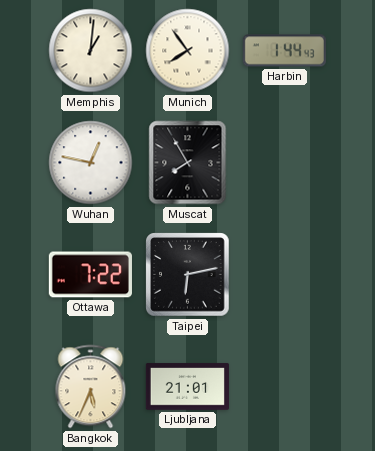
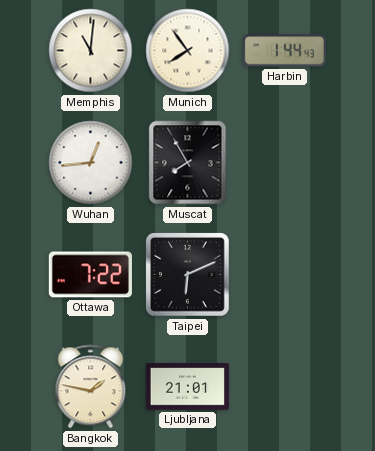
Memphis: 1:01 -> 11:01 (91, 51)
Wuhan: 12:47 -> 12:44 (91, 163)
Taipei: 6:13 -> 6:11 (188, 275)
Bangkok: 5:34 -> 1:47 (91, 387)
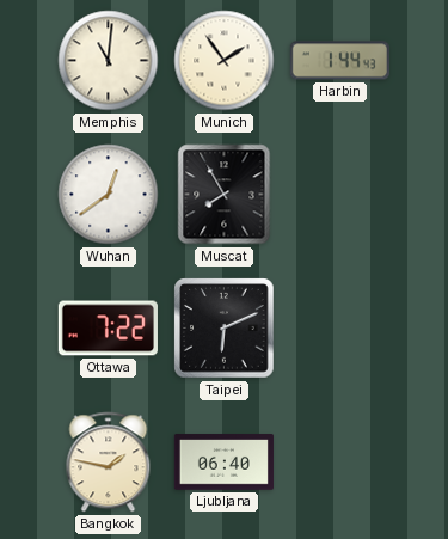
Munich: 7:54 -> 1:54 (225, 61)
Wuhan: 12:44 -> 12:39 (109, 195)
Ljubljana: 21:01 -> 06:40 (223, 463)
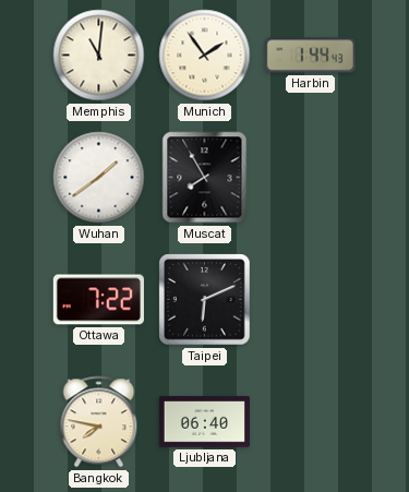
Wuhan: 12:39 -> 1:39 (99, 178)
Bangkok: 1:47 -> 7:47 (99, 422)
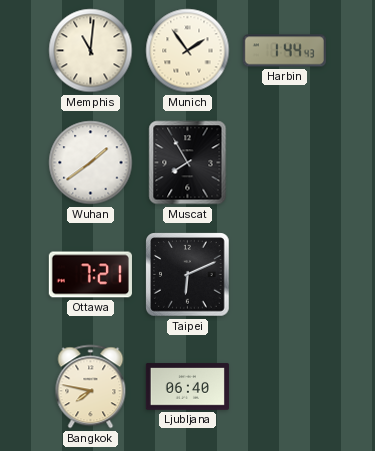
Ottawa: 7:22 -> 7:21 (90, 275)
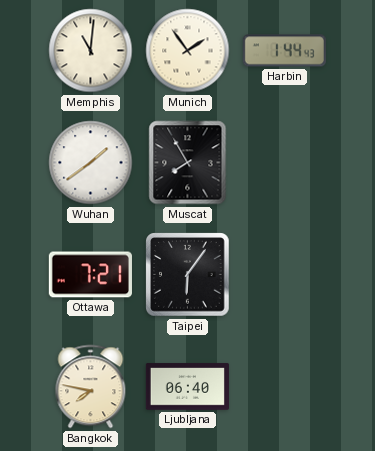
Taipei: 6:11 -> 6:06 (188, 275)
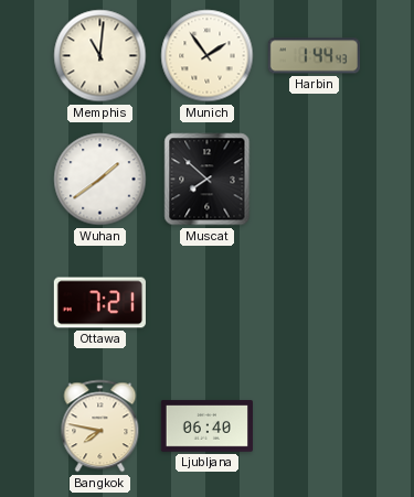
Muscat: 7:55 -> 7:52 (208, 180)
Taipei: 6:06 -> none (188, 275)
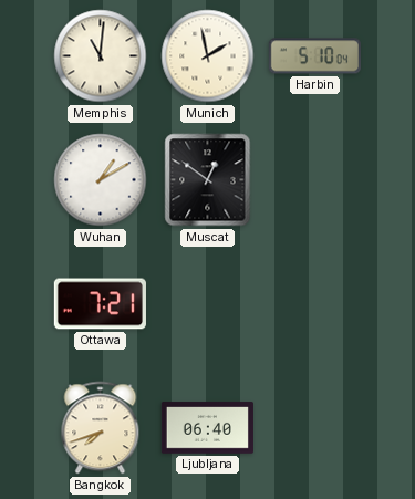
Munich: 1:54 -> 1:58 (208, 56)
Harbin: 1:44 -> 5:10 (314, 56)
Wuhan: 1:39 -> 1:10 (101, 180)
Muscat: 7:52 -> 12:51 (208, 180)
Bangkok: 7:47 -> 7:42 (101, 428)
